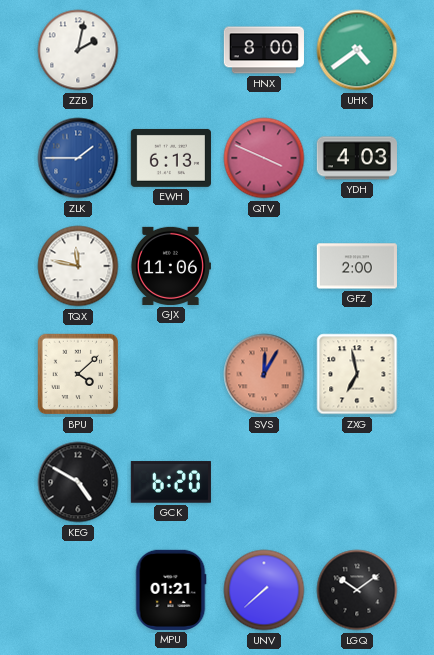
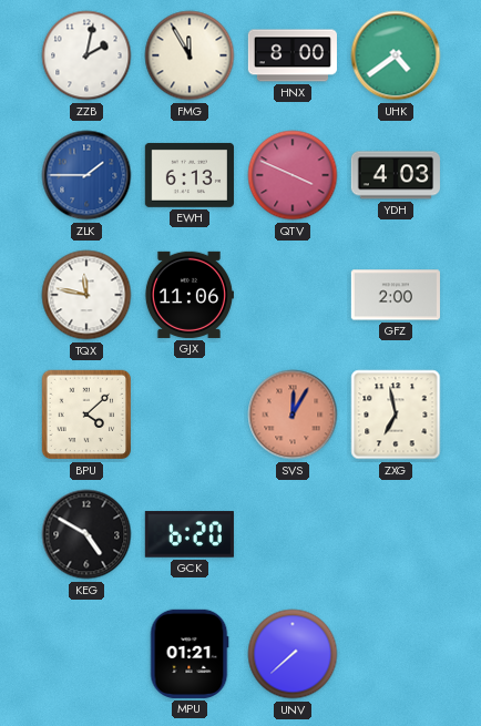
FMG: none -> 11:55 (190, 55)
LGQ: 10:09 -> none (357, 590)
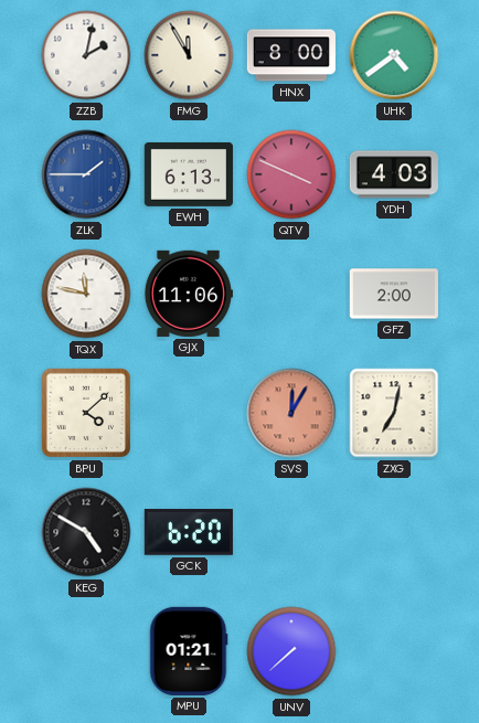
ZXG: 6:58 -> 7:02 (394, 413)
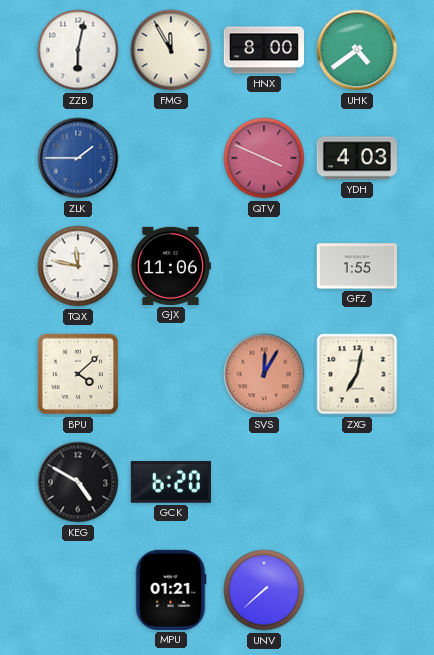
ZZB: 2:02 -> 6:02 (78, 50)
EWH: 6:13 -> none (189, 174)
GFZ: 2:00 -> 1:55 (357, 266)
